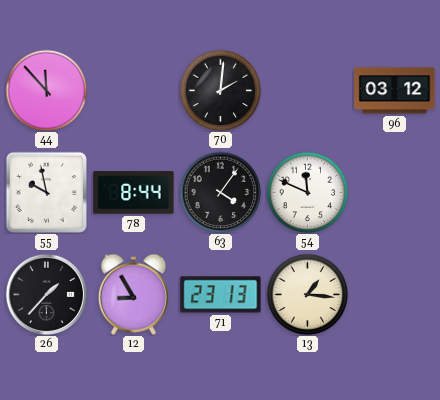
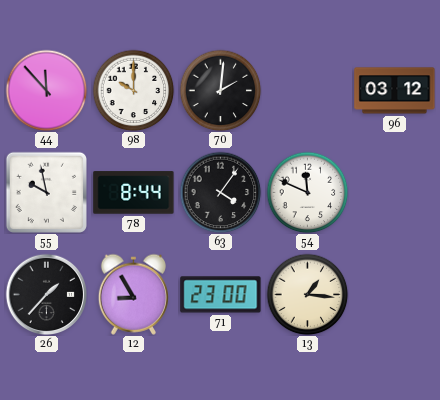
98: none -> 10:00 (133, 90)
71: 23:13 -> 23:00 (221, 295)
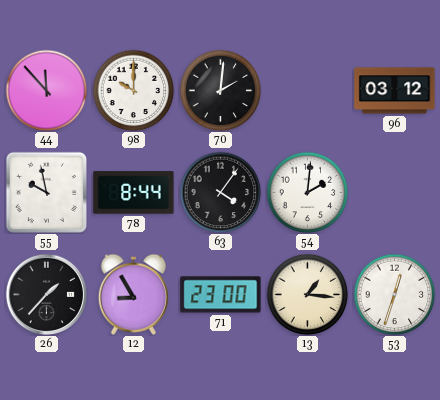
54: 11:49 -> 2:01 (307, 192)
53: none -> 12:33 (394, 294)
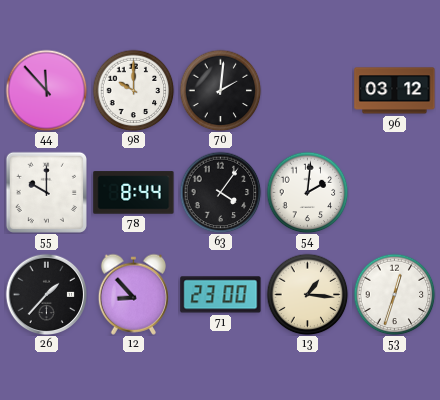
55: 9:58 -> 10:00 (46, 192)
12: 8:55 -> 8:53 (133, 294)
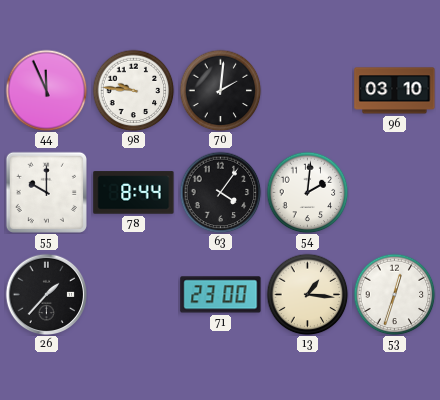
44: 11:53 -> 11:56 (46, 90)
98: 10:00 -> 9:46 (133, 90)
96: 03:12 -> 03:10 (395, 91)
12: 8:53 -> none (133, 294)
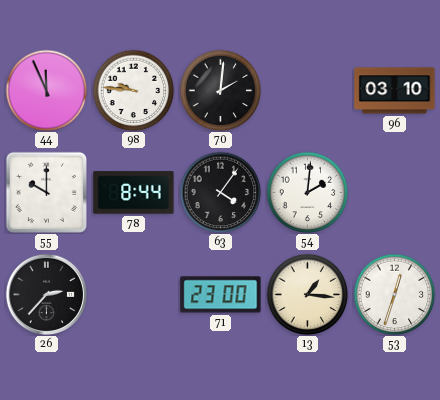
26: 1:37 -> 2:37 (46, 294)
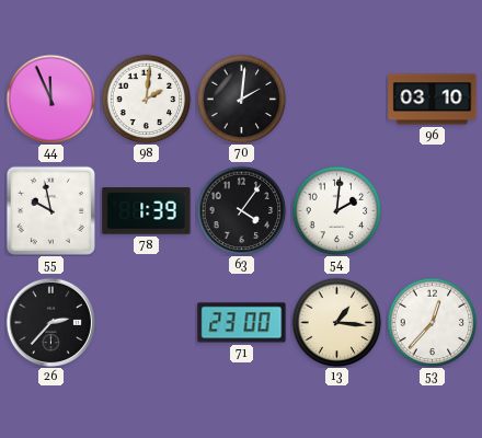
98: 9:46 -> 2:01 (146, 99)
55: 10:00 -> 9:58 (50, 210)
78: 8:44 -> 1:39 (147, 211)
53: 12:33 -> 12:37 (432, 322)
